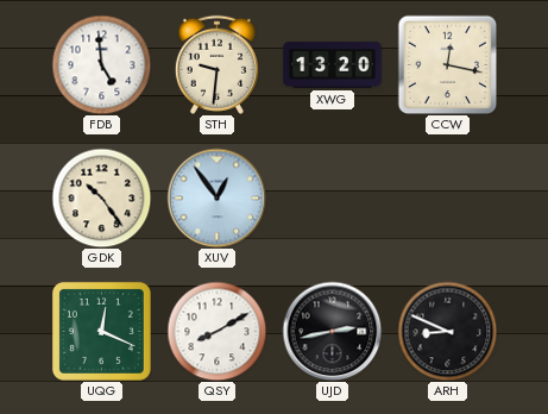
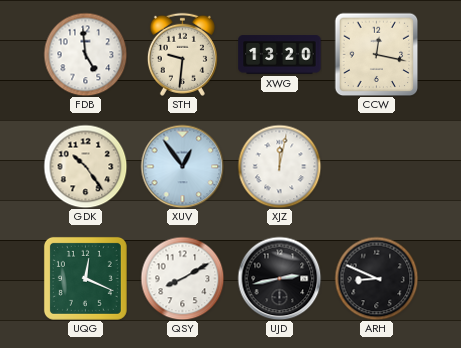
XJZ: none -> 12:02 (279, 166)
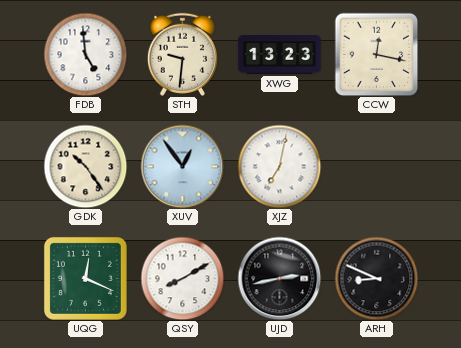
XWG: 13:20 -> 13:23 (280, 55)
XJZ: 12:02 -> 7:02 (279, 166)
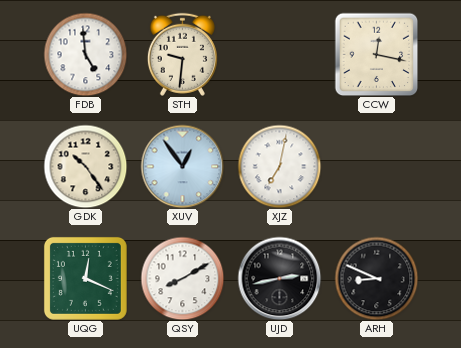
XWG: 13:23 -> none (280, 55)
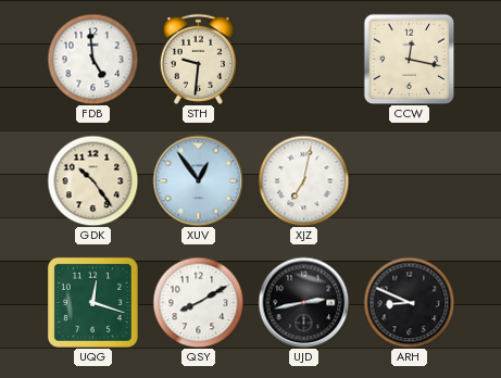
UQG: 12:19 -> 12:18 (92, 302)
